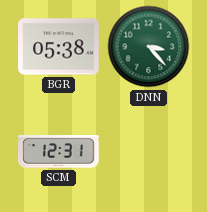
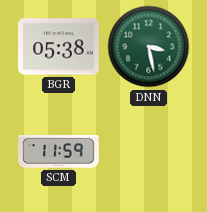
DNN: 3:23 -> 3:28 (149, 47)
SCM: 12:31 -> 11:59 (59, 152)
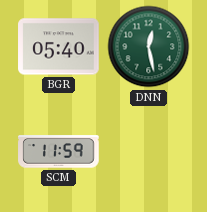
BGR: 05:38 -> 05:40 (59, 47)
DNN: 3:28 -> 12:28 (149, 47)
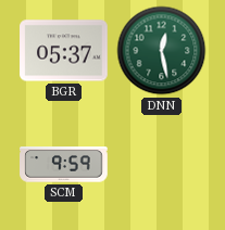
BGR: 05:40 -> 05:37 (64, 51)
SCM: 11:59 -> 9:59 (64, 165)
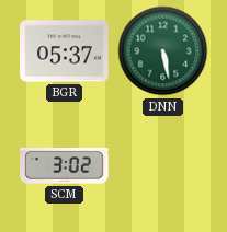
DNN: 12:28 -> 5:28 (163, 51)
SCM: 9:59 -> 3:02 (65, 166)
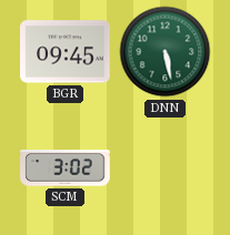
BGR: 05:37 -> 09:45 (66, 52)
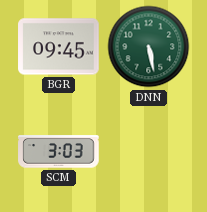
SCM: 3:02 -> 3:03 (59, 152)
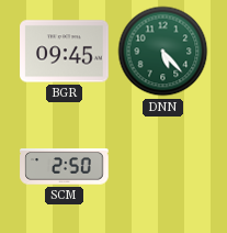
DNN: 5:28 -> 5:23 (163, 52)
SCM: 3:03 -> 2:50 (65, 167)
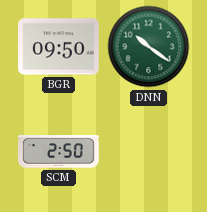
BGR: 09:45 -> 09:50 (59, 47)
DNN: 5:23 -> 10:21 (149, 47)
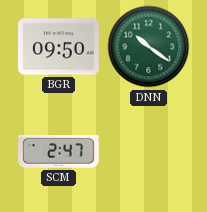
SCM: 2:50 -> 2:47 (59, 152)
